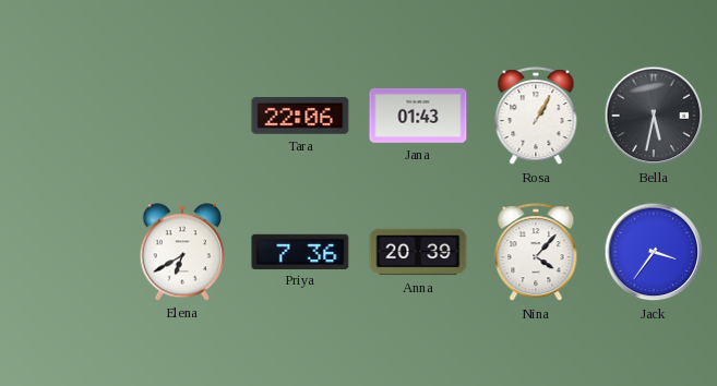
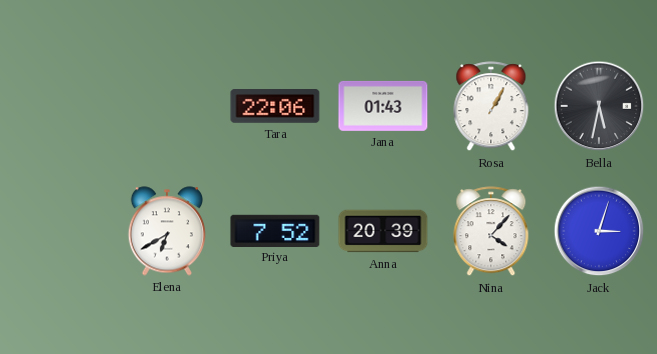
Priya: 7:36 -> 7:52 (275, 230)
Jack: 3:36 -> 3:03 (599, 231)
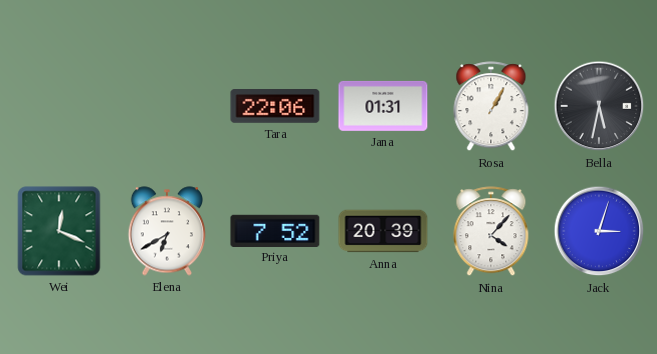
Jana: 01:43 -> 01:31 (383, 106)
Wei: none -> 12:19 (59, 231)
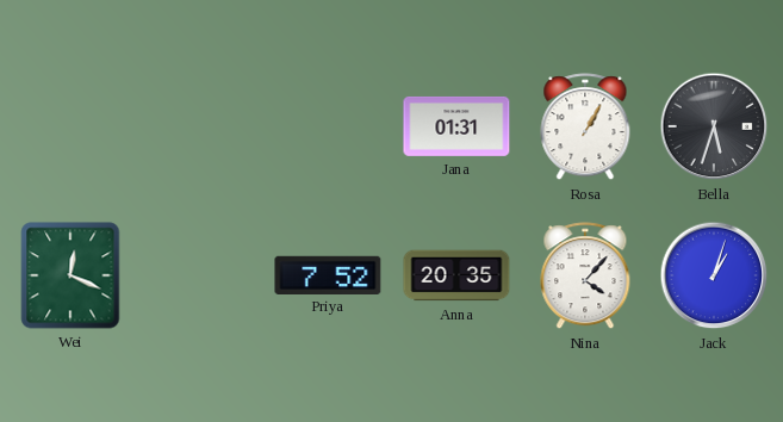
Tara: 22:06 -> none (275, 106)
Bella: 5:32 -> 5:33 (714, 126)
Elena: 6:40 -> none (166, 231)
Anna: 20:39 -> 20:35 (456, 275)
Jack: 3:03 -> 1:03 (714, 275)
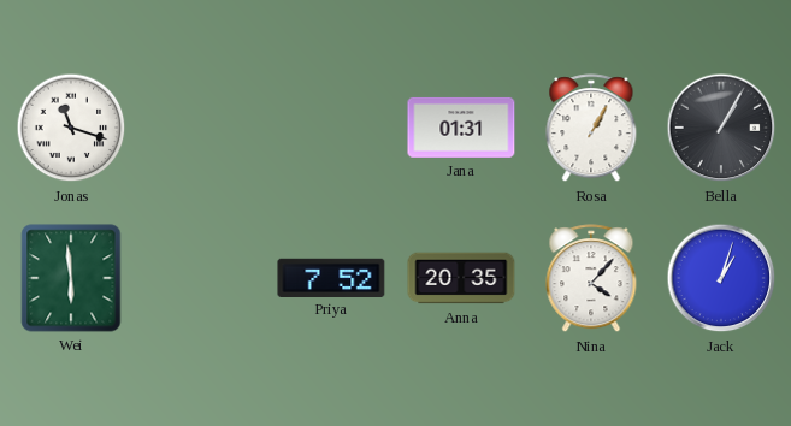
Jonas: none -> 11:18 (71, 128)
Bella: 5:33 -> 1:05 (721, 128)
Wei: 12:19 -> 5:59 (71, 278)
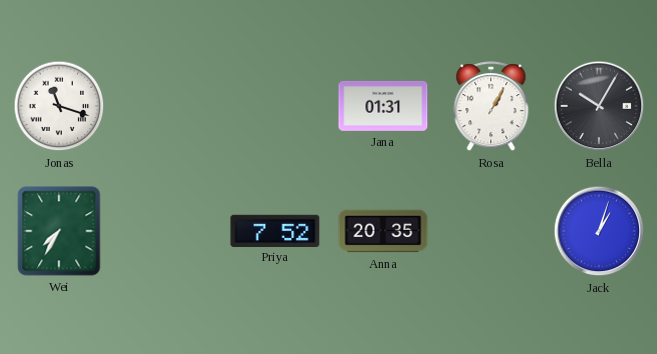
Bella: 1:05 -> 10:05 (599, 106)
Wei: 5:59 -> 7:35 (59, 231)
Nina: 4:07 -> none (591, 279)
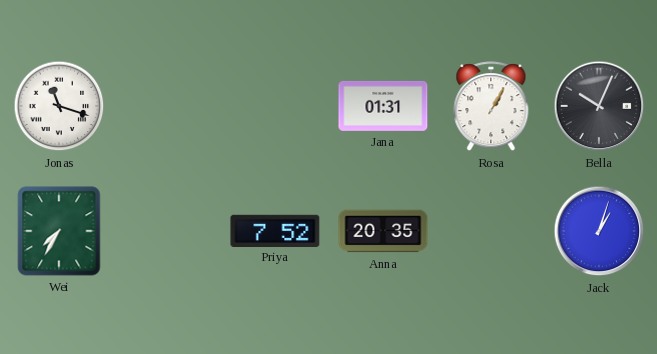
Bella: 10:05 -> 10:04 (599, 106)
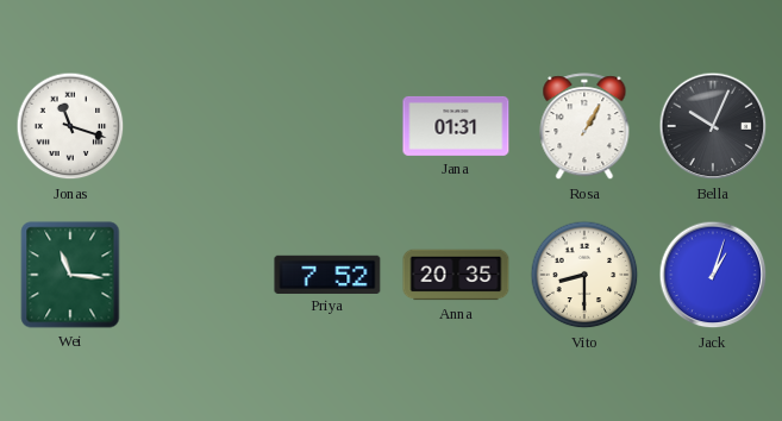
Wei: 7:35 -> 11:16 (70, 275)
Vito: none -> 8:30 (584, 275)
